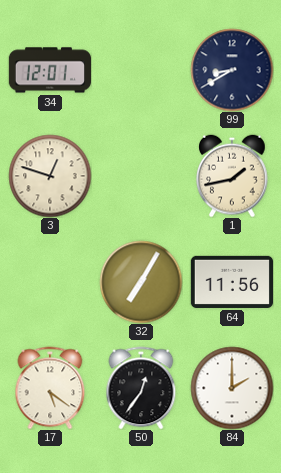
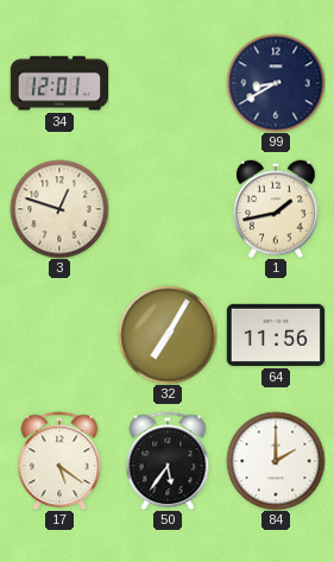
50: 12:36 -> 5:36 (168, 461)
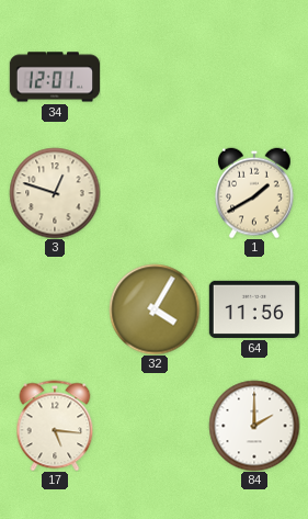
99: 8:40 -> none (276, 83)
1: 1:43 -> 1:40 (254, 193)
32: 7:05 -> 4:05 (155, 309)
17: 5:21 -> 5:16 (55, 426)
50: 5:36 -> none (168, 461)
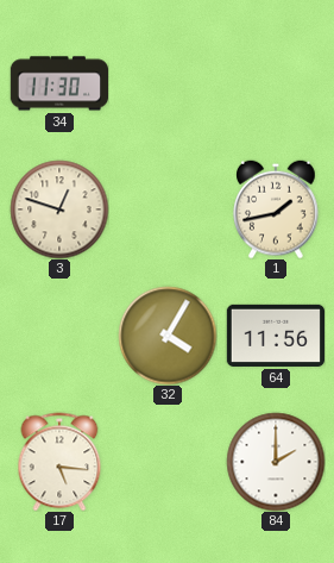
34: 12:01 -> 11:30 (58, 83)
1: 1:40 -> 1:43 (276, 209)
